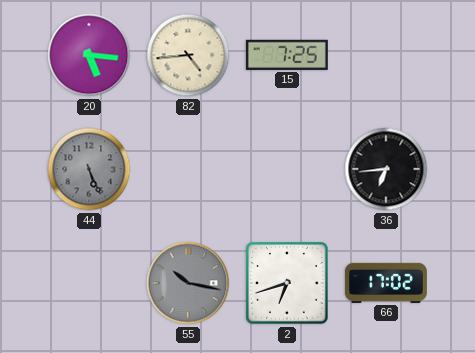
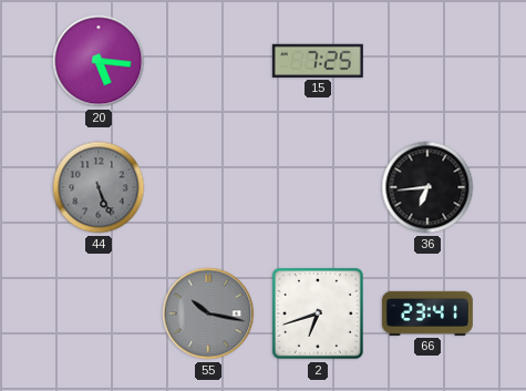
82: 4:44 -> none (188, 55)
66: 17:02 -> 23:41 (427, 313)
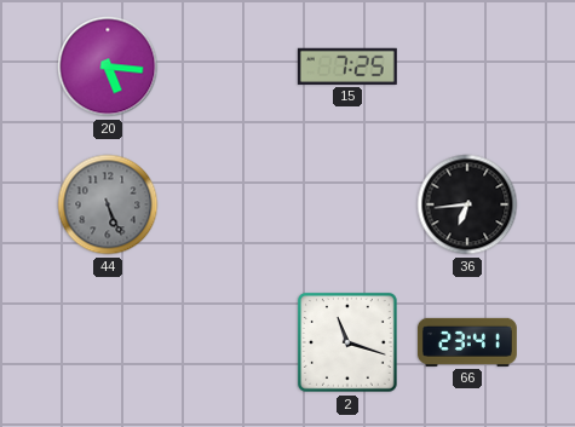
55: 10:17 -> none (208, 313)
2: 6:42 -> 11:18 (349, 344)
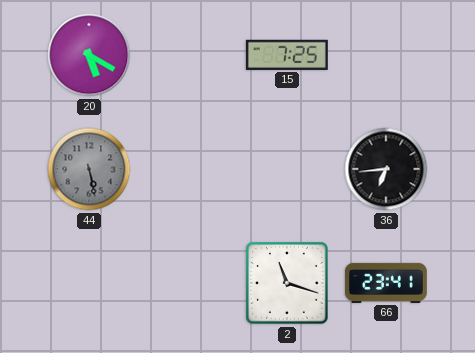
20: 5:16 -> 5:20 (89, 55)
44: 5:26 -> 5:28 (89, 169)
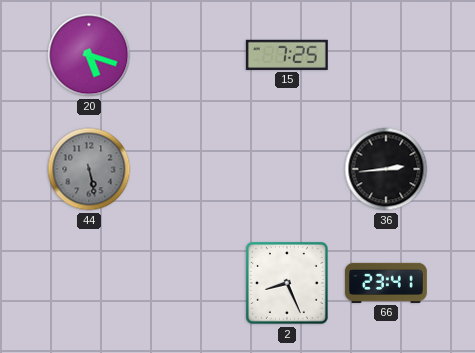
20: 5:20 -> 5:18 (89, 55)
36: 6:44 -> 2:44 (386, 169)
2: 11:18 -> 8:26 (288, 284)
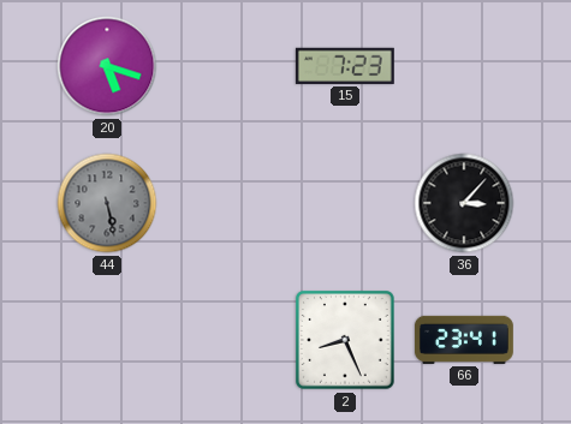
15: 7:25 -> 7:23 (345, 66)
36: 2:44 -> 3:07 (464, 203)
